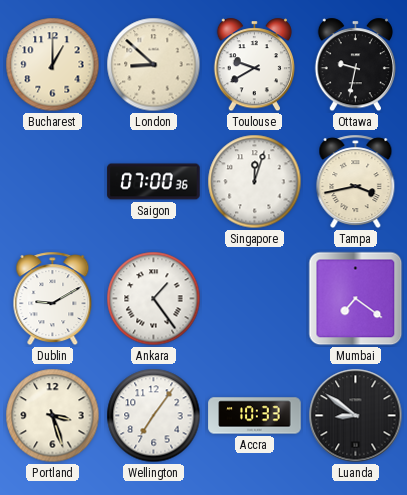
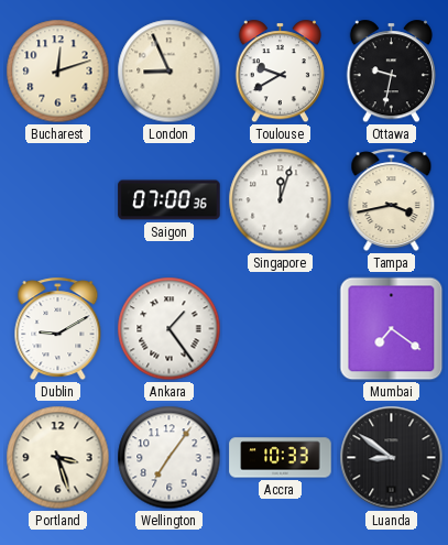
Bucharest: 1:00 -> 12:12 (58, 72)
London: 8:52 -> 8:56 (170, 72)
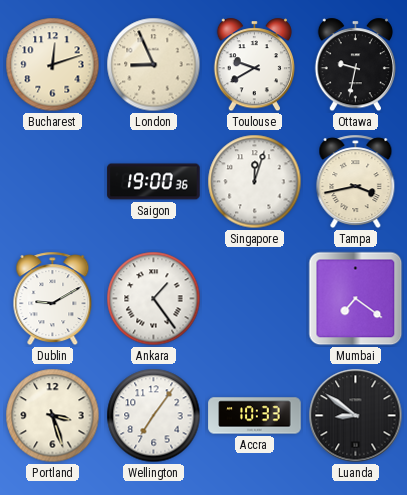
Saigon: 07:00 -> 19:00 (154, 182)
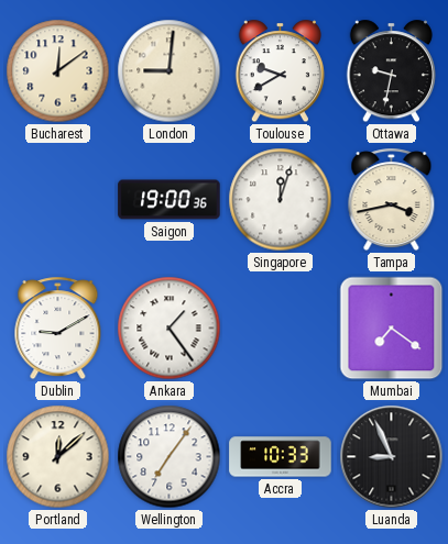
Bucharest: 12:12 -> 12:09 (58, 71)
London: 8:56 -> 9:01 (170, 71)
Portland: 3:27 -> 12:08 (58, 457)
Luanda: 8:51 -> 8:56 (392, 457)
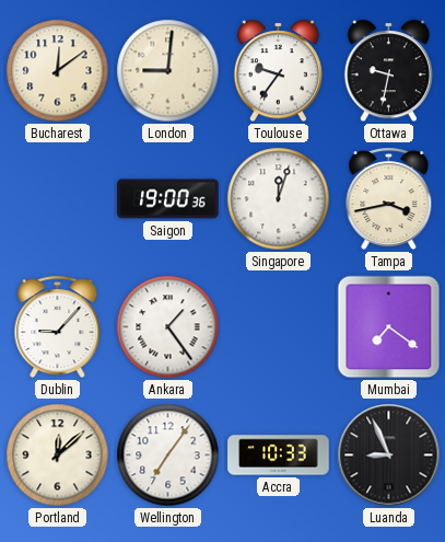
Toulouse: 9:40 -> 9:36 (278, 71)
Dublin: 9:10 -> 9:07 (58, 327)
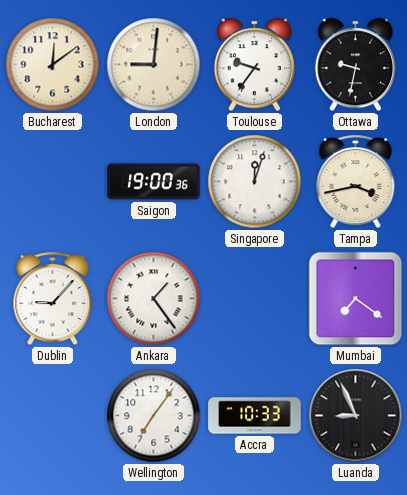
Portland: 12:08 -> none (58, 455)
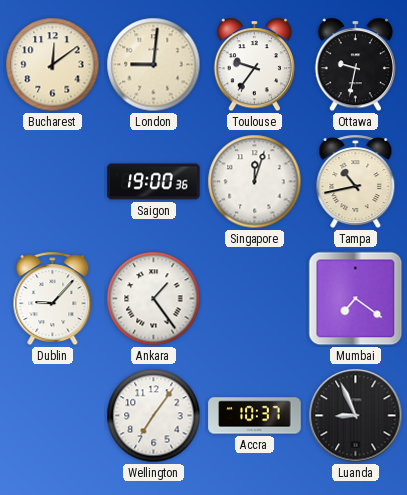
Tampa: 3:43 -> 10:43 (356, 182)
Accra: 10:33 -> 10:37 (255, 416)
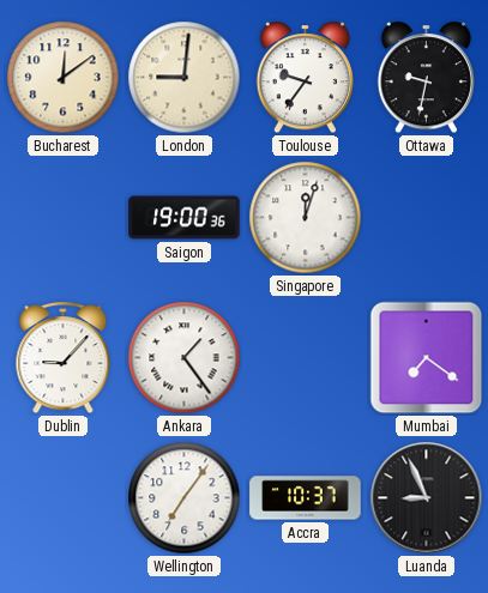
Tampa: 10:43 -> none (356, 182)
